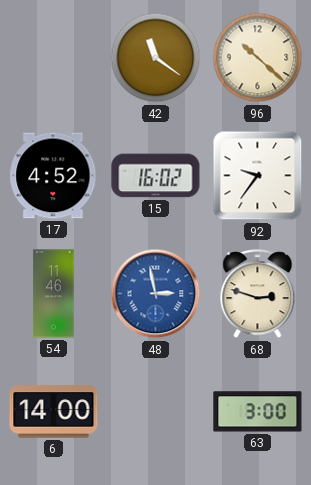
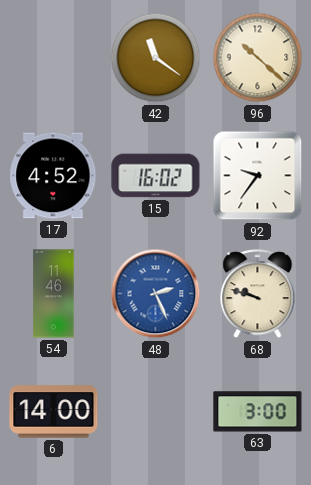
48: 2:58 -> 2:26 (156, 294)
68: 2:48 -> 9:48 (258, 294)
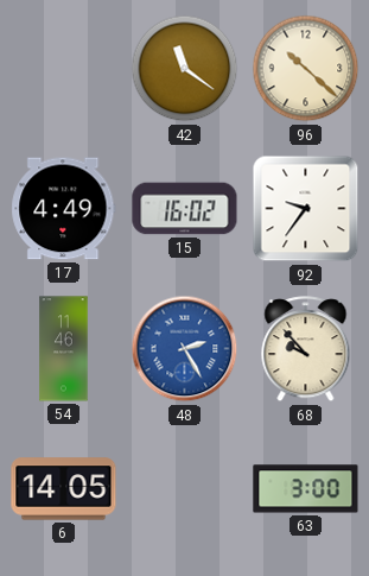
17: 4:52 -> 4:49 (64, 209)
48: 2:26 -> 2:25 (185, 349)
68: 9:48 -> 9:53 (306, 349)
6: 14:00 -> 14:05 (64, 489)
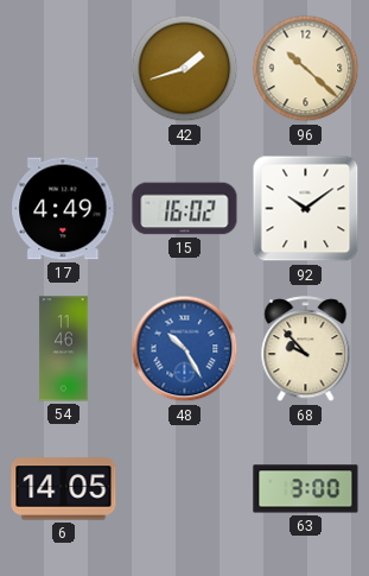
42: 11:21 -> 1:42 (185, 69)
92: 9:36 -> 10:09 (306, 209)
48: 2:25 -> 10:25 (185, 349)
